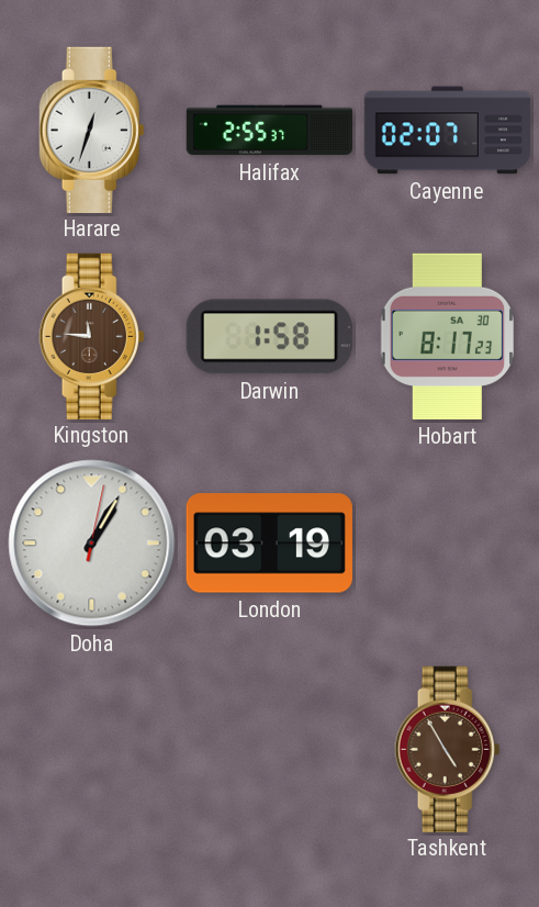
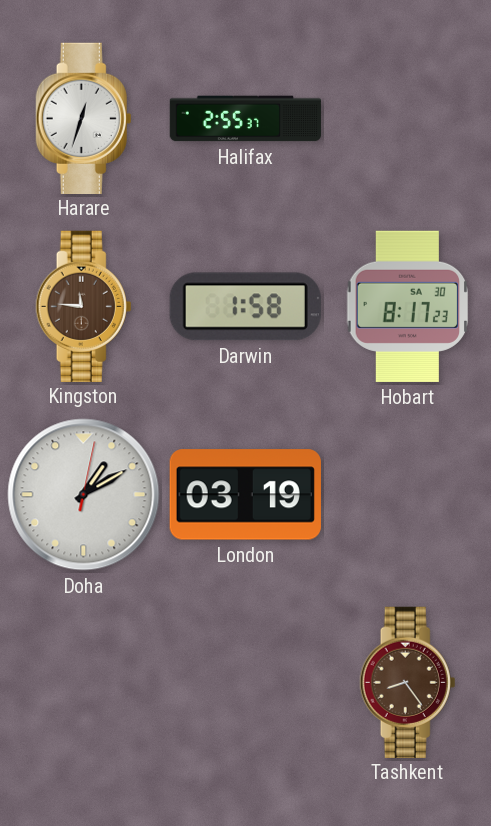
Cayenne: 02:07 -> none (448, 131)
Doha: 1:05 -> 1:10 (84, 495)
Tashkent: 4:55 -> 8:24 (408, 682)
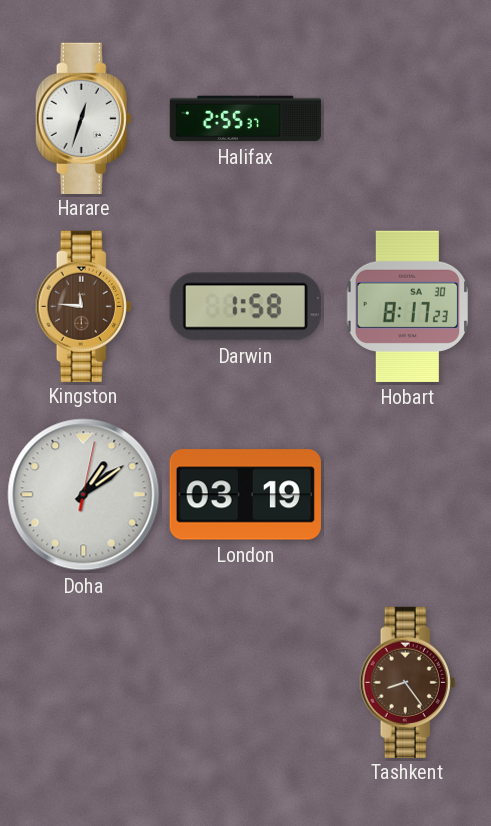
Doha: 1:10 -> 1:09 (84, 495)
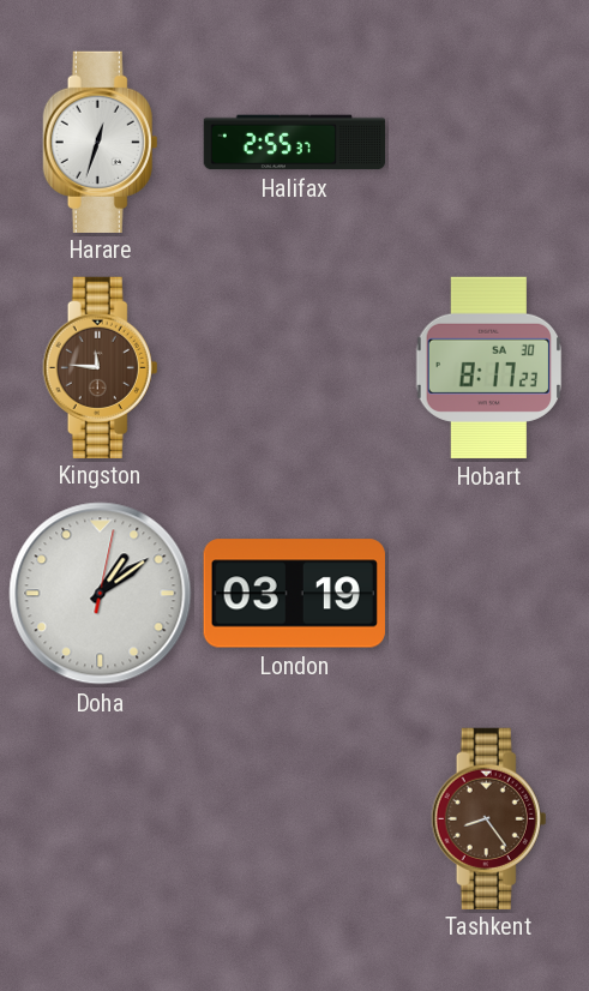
Darwin: 1:58 -> none (245, 307)
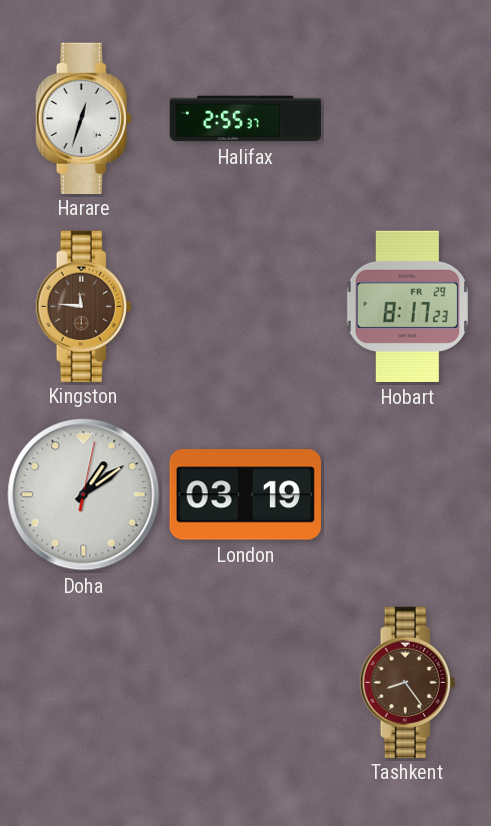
Hobart date: SA 30 -> FR 29 (408, 306)
